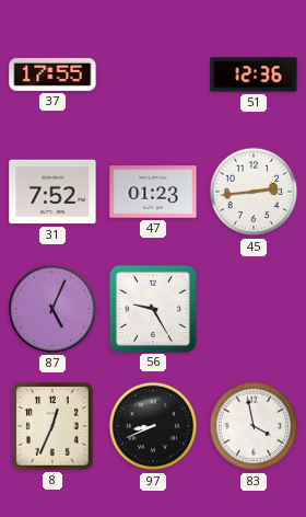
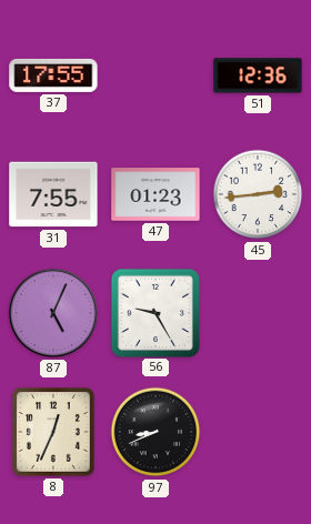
31: 7:52 -> 7:55 (53, 194)
83: 3:58 -> none (254, 426)
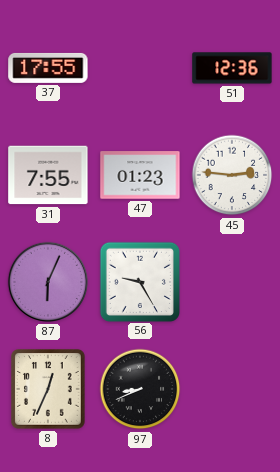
45: 2:44 -> 2:46 (232, 175)
87: 5:04 -> 6:04 (48, 282)
